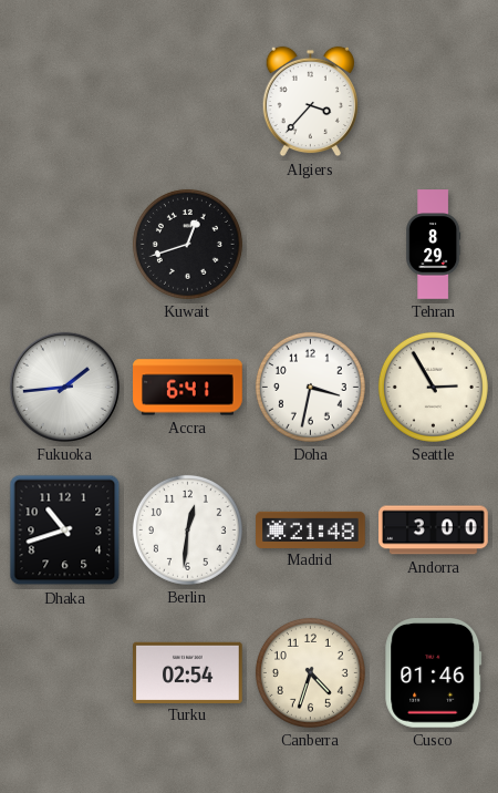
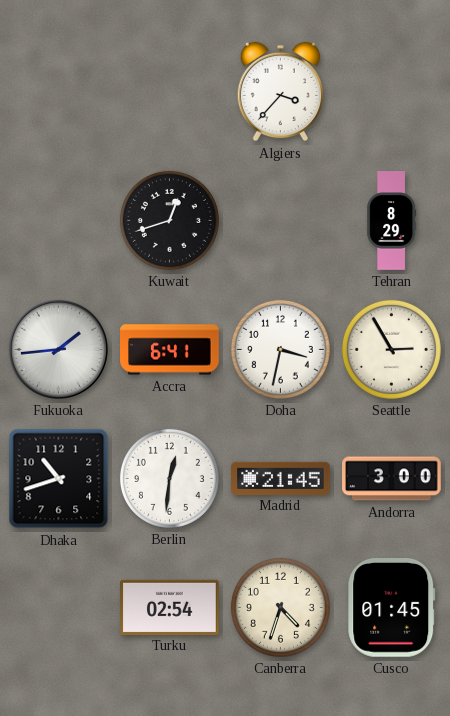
Madrid: 21:48 -> 21:45 (281, 478)
Cusco: 01:46 -> 01:45 (392, 608)
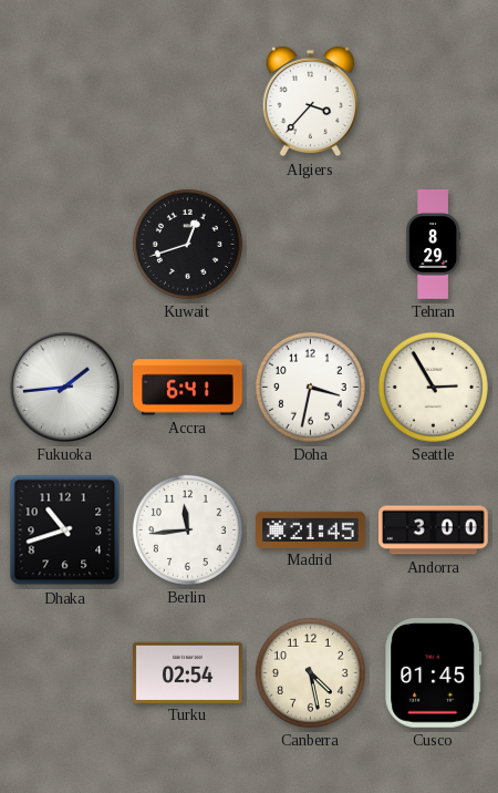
Berlin: 12:31 -> 11:44 (187, 529)
Canberra: 4:33 -> 4:28 (310, 672)
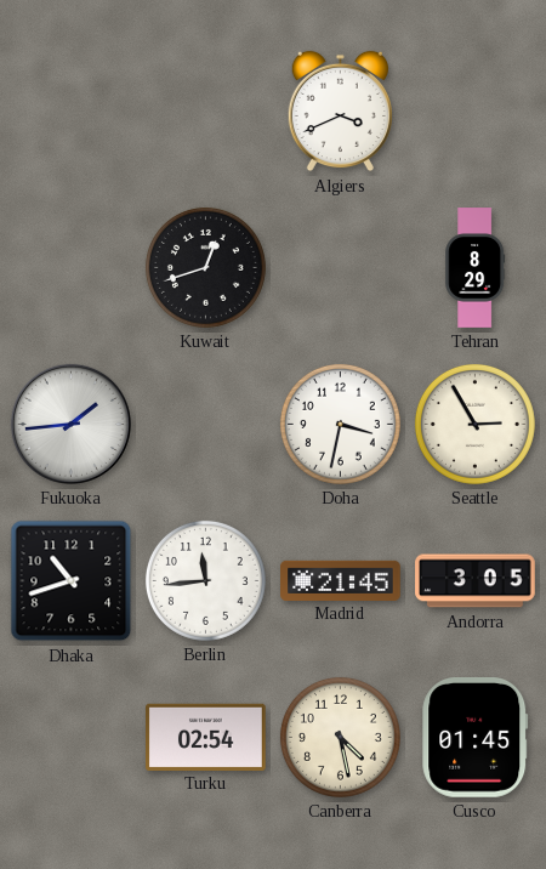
Algiers: 3:37 -> 3:41 (340, 112)
Accra: 6:41 -> none (188, 388)
Andorra: 3:00 -> 3:05 (476, 581)
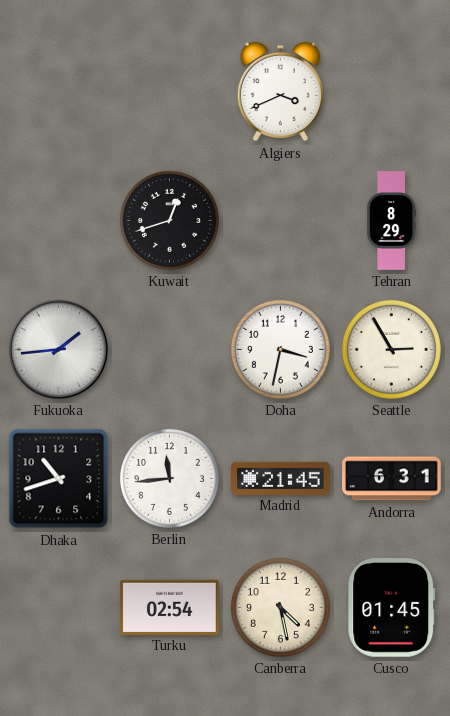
Andorra: 3:05 -> 6:31 (392, 479)
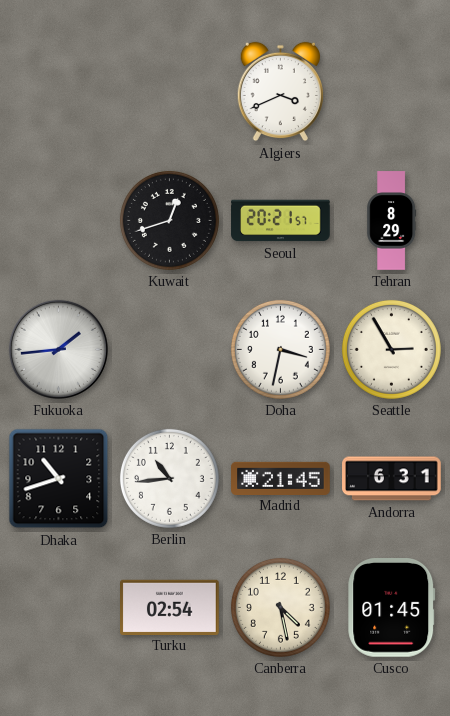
Seoul: none -> 20:21 (281, 221)
Berlin: 11:44 -> 10:44 (169, 478)
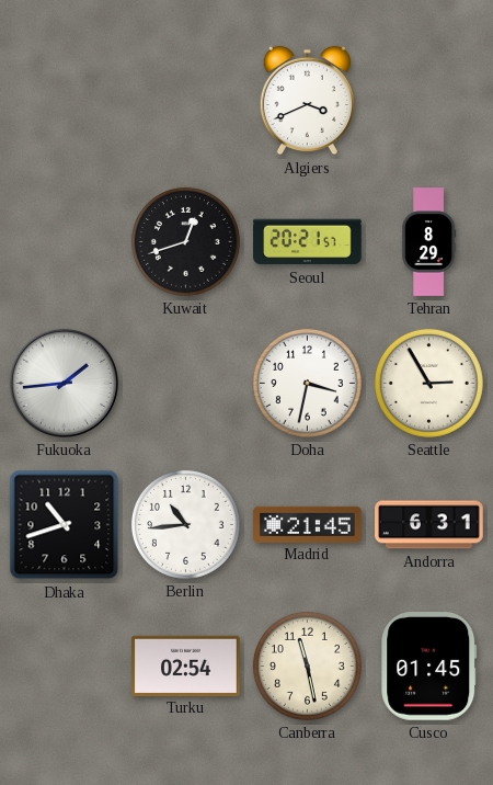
Canberra: 4:28 -> 11:28 (307, 665)
